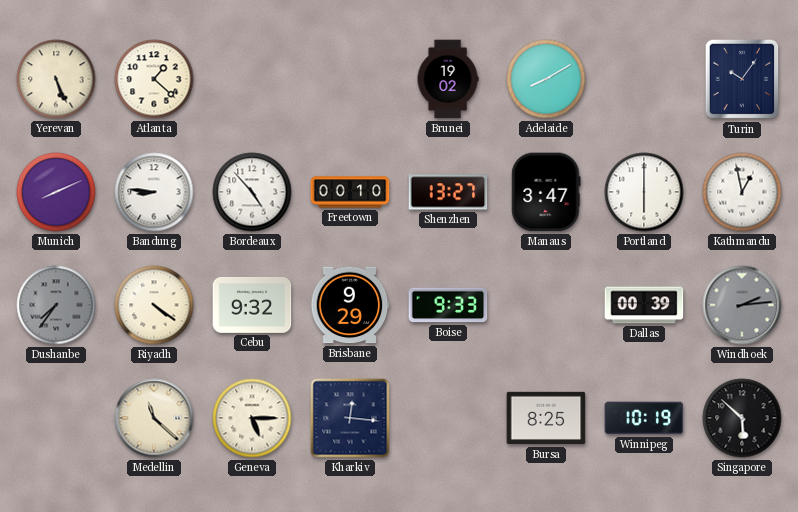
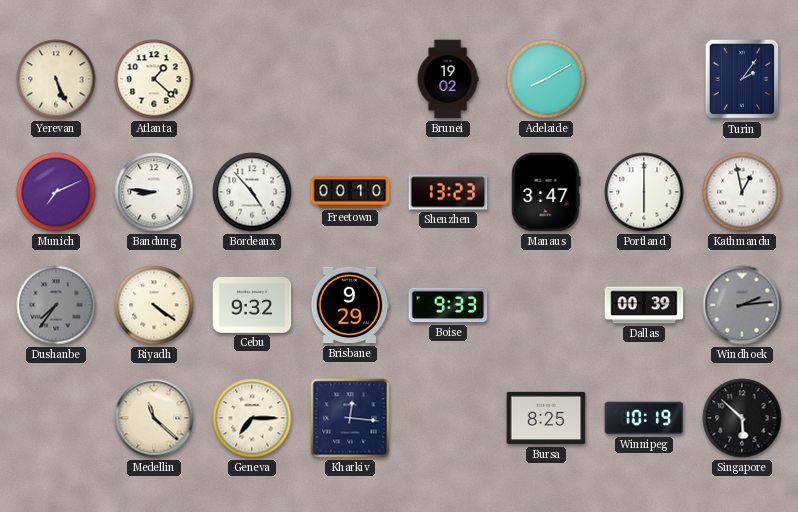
Turin: 10:06 -> 2:06 (742, 79)
Munich: 8:11 -> 7:11 (56, 192)
Shenzhen: 13:27 -> 13:23 (448, 192)
Geneva: 5:15 -> 7:15 (252, 418)
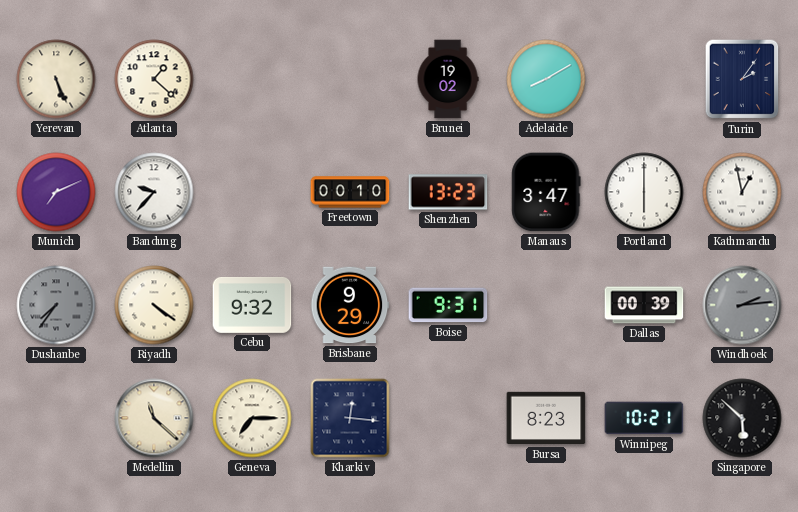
Bandung: 8:46 -> 9:37 (154, 192)
Bordeaux: 4:53 -> none (252, 192)
Boise: 9:33 -> 9:31 (448, 305)
Bursa: 8:25 -> 8:23 (546, 418)
Winnipeg: 10:19 -> 10:21 (644, 418)
